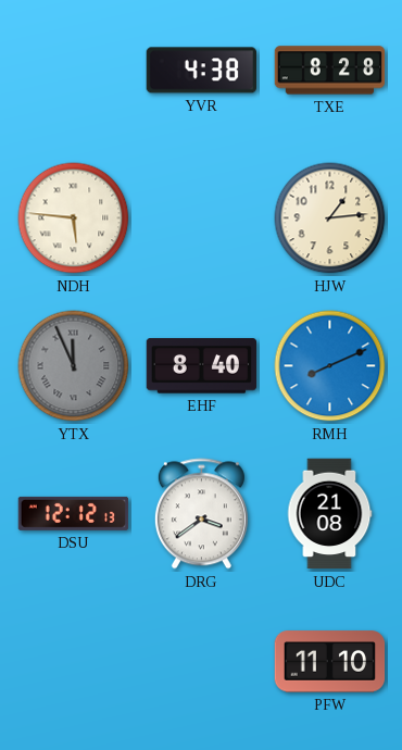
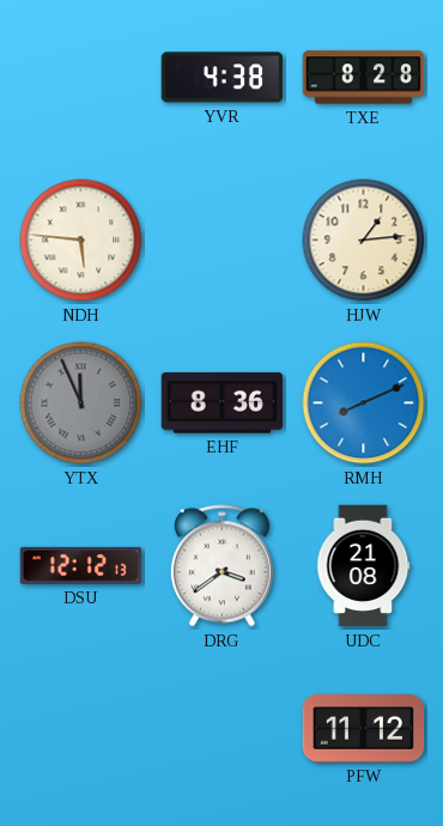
EHF: 8:40 -> 8:36 (223, 403)
PFW: 11:10 -> 11:12 (364, 729)
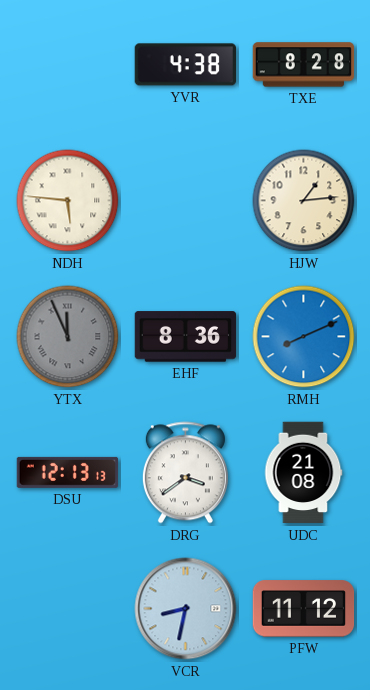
DSU: 12:12 -> 12:13 (68, 472)
VCR: none -> 8:32 (186, 609)
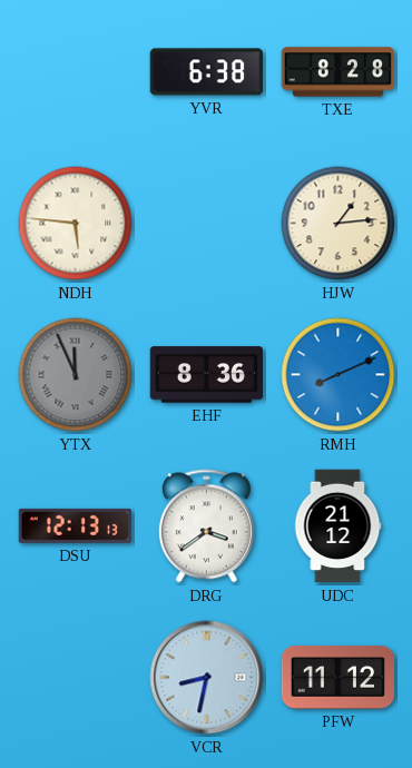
YVR: 4:38 -> 6:38 (206, 72)
UDC: 21:08 -> 21:12 (337, 526)
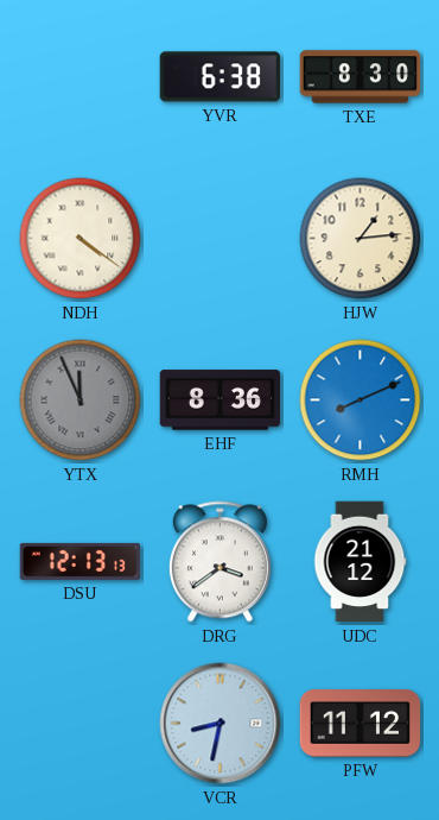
TXE: 8:28 -> 8:30 (361, 77)
NDH: 5:46 -> 4:21 (81, 239)
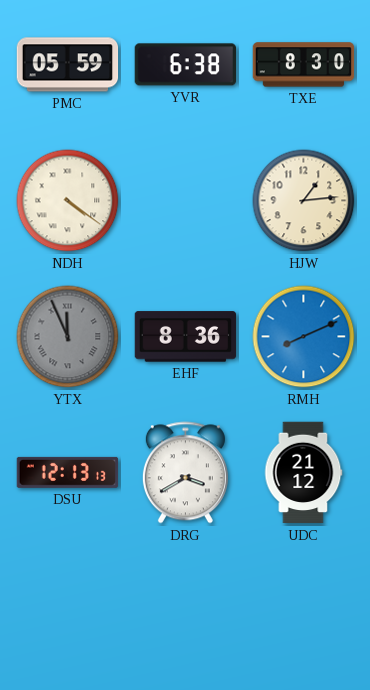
PMC: none -> 05:59 (68, 65)
DRG: 3:39 -> 3:40 (185, 473)
VCR: 8:32 -> none (221, 724)
PFW: 11:12 -> none (361, 724)
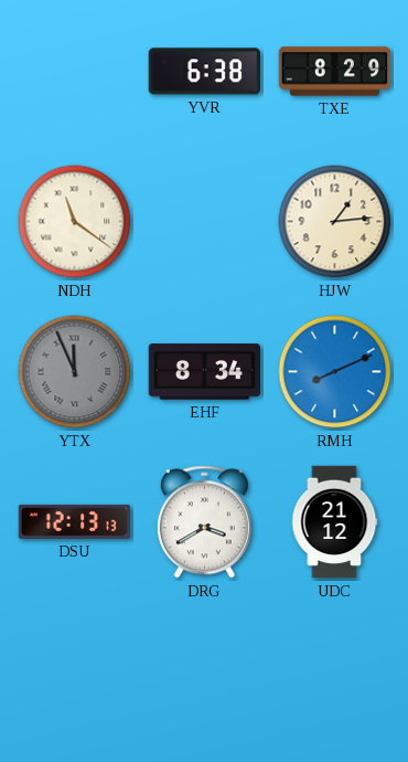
PMC: 05:59 -> none (68, 65)
TXE: 8:30 -> 8:29 (335, 72)
NDH: 4:21 -> 11:21 (75, 222)
EHF: 8:36 -> 8:34 (205, 372)
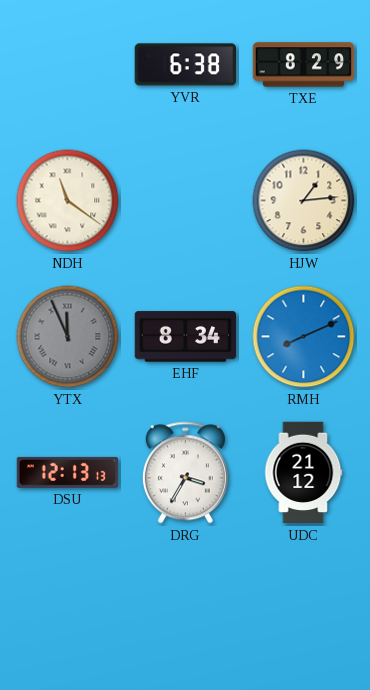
DRG: 3:40 -> 3:35 (185, 473)
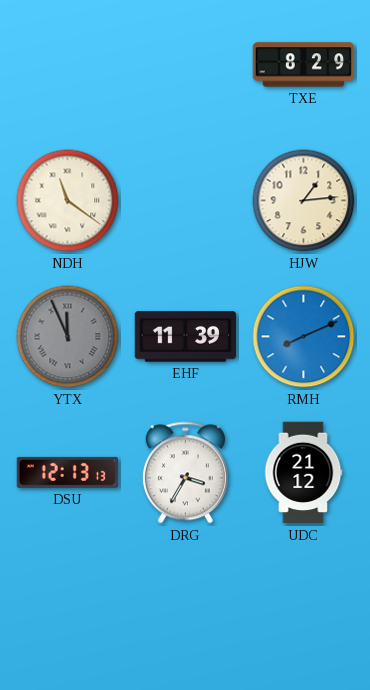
YVR: 6:38 -> none (185, 65)
EHF: 8:34 -> 11:39 (186, 337)
